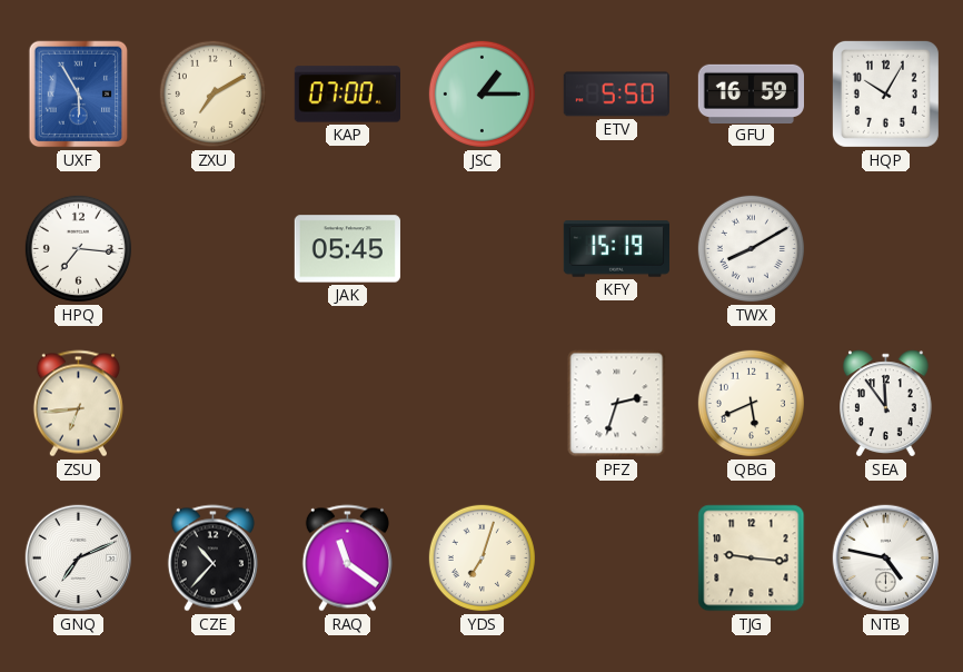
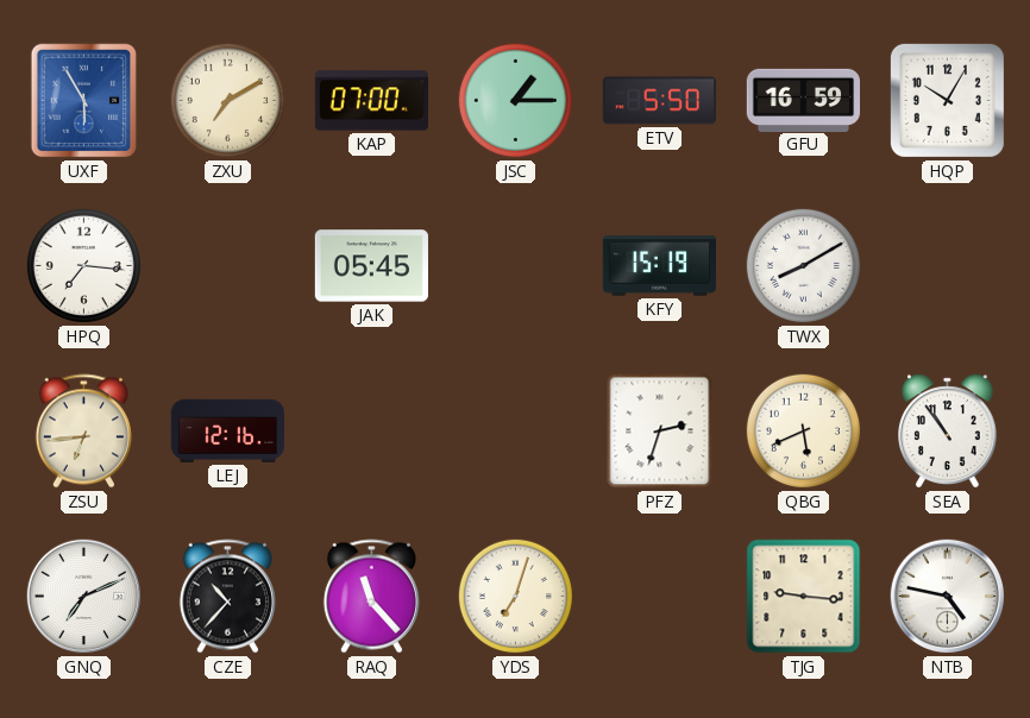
LEJ: none -> 12:16 (227, 430)
SEA: 11:54 -> 10:54 (948, 432)
RAQ: 11:21 -> 11:23 (371, 597)
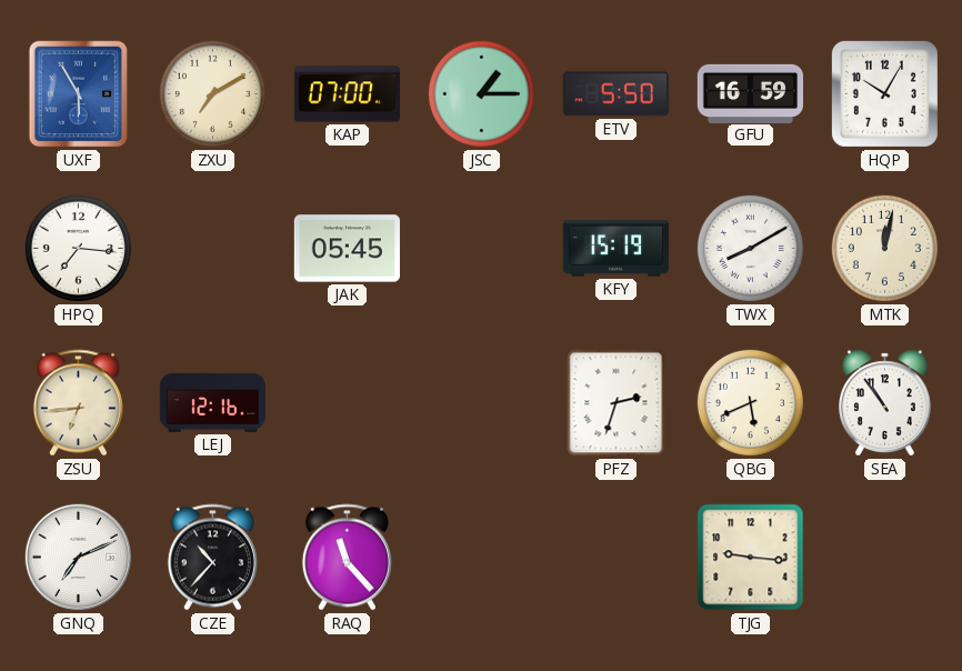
MTK: none -> 12:02 (884, 248)
YDS: 7:03 -> none (515, 596)
NTB: 4:47 -> none (948, 597)
